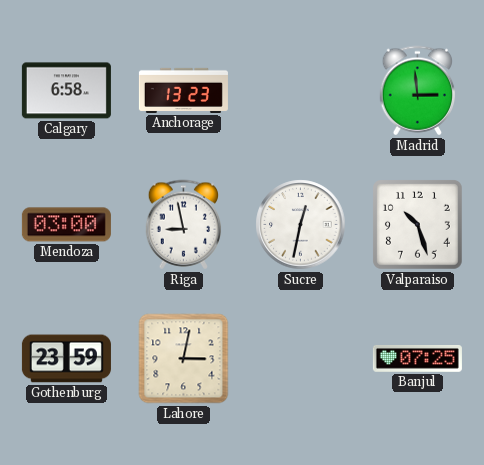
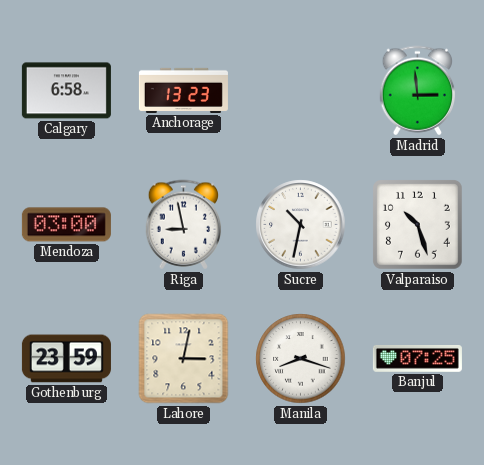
Sucre: 12:32 -> 10:32 (301, 225)
Manila: none -> 8:18 (301, 359)
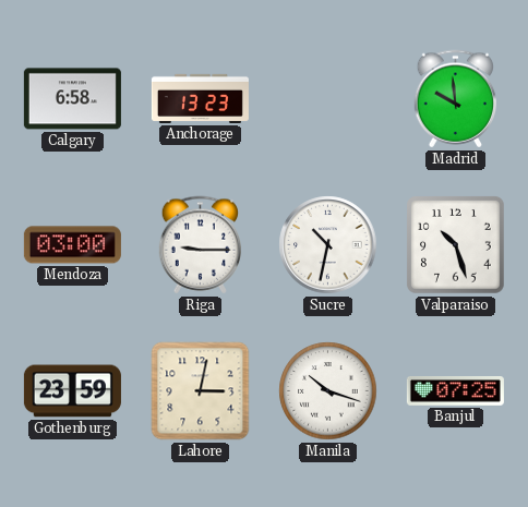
Madrid: 2:59 -> 9:59 (456, 99)
Riga: 8:58 -> 9:15 (201, 245)
Manila: 8:18 -> 10:18 (328, 391)
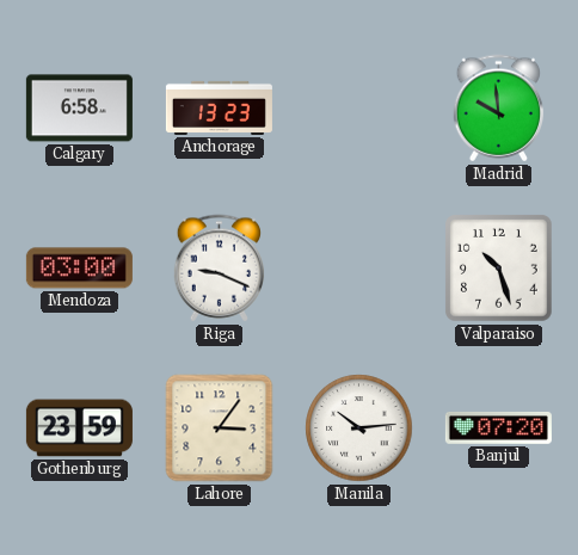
Riga: 9:15 -> 9:19 (220, 269)
Sucre: 10:32 -> none (328, 245)
Lahore: 3:02 -> 3:06 (220, 428)
Manila: 10:18 -> 10:14 (359, 428)
Banjul: 07:25 -> 07:20 (498, 428)
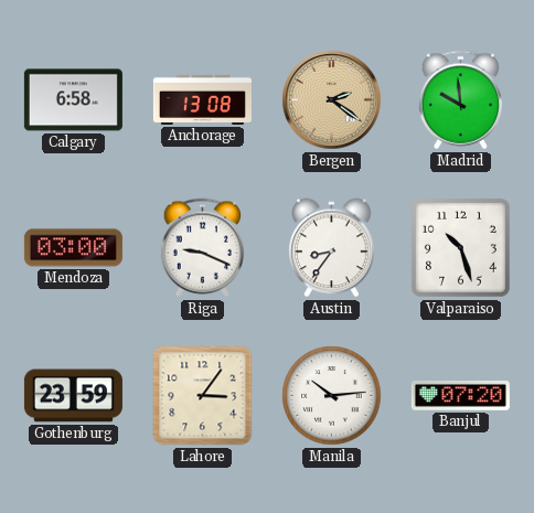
Anchorage: 13:23 -> 13:08 (202, 99)
Bergen: none -> 2:21 (332, 100)
Austin: none -> 8:36 (332, 248)
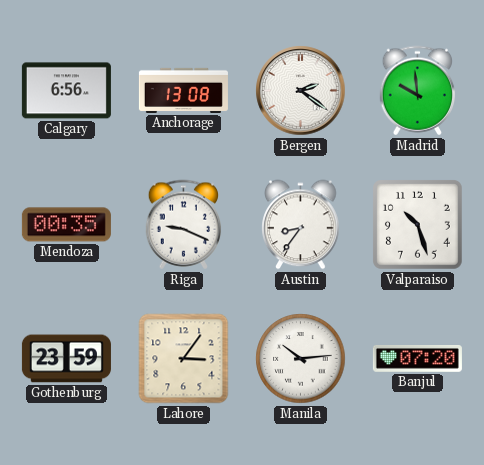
Calgary: 6:58 -> 6:56 (66, 91)
Bergen dial: champagne -> white (301, 91)
Mendoza: 03:00 -> 00:35 (66, 225)
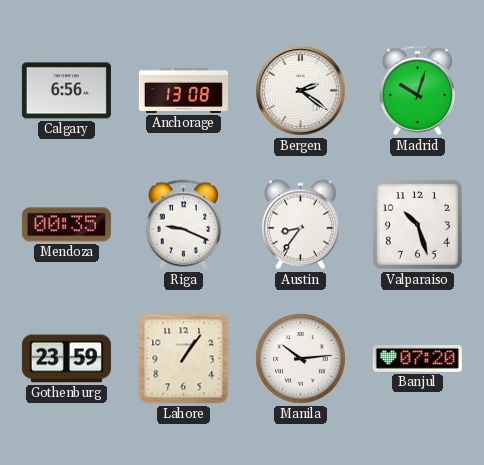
Madrid: 9:59 -> 10:03 (418, 91)
Lahore: 3:06 -> 1:06 (184, 359)
